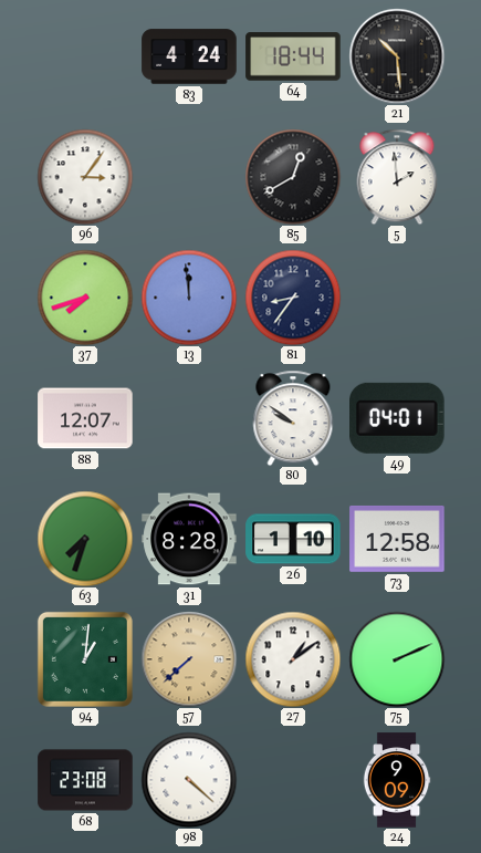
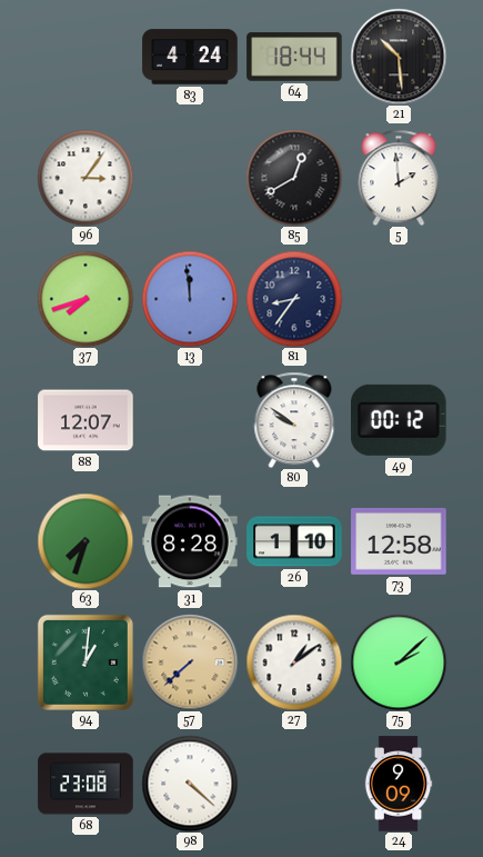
49: 04:01 -> 00:12 (400, 420)
75: 2:11 -> 2:08 (399, 662)
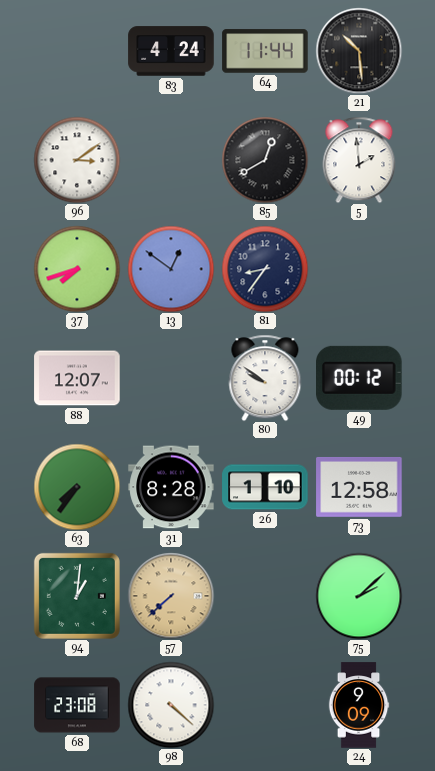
64: 18:44 -> 11:44 (265, 51)
96: 3:06 -> 3:09 (77, 160)
13: 11:59 -> 12:51 (171, 269)
63: 7:33 -> 7:36 (77, 487)
27: 1:09 -> none (294, 662)
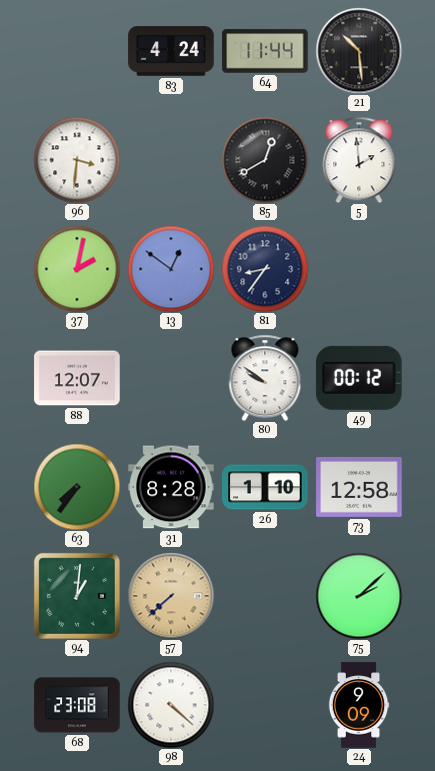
96: 3:09 -> 3:31 (77, 160)
37: 7:42 -> 2:02 (77, 269)
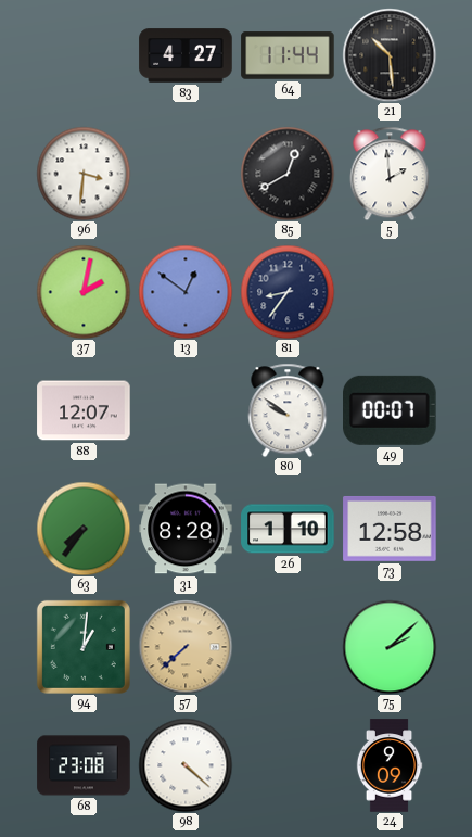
83: 4:24 -> 4:27 (186, 55)
49: 00:12 -> 00:07 (391, 410)
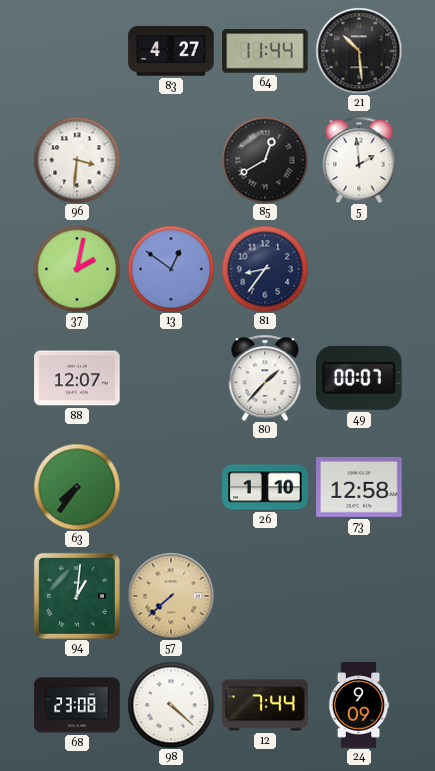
80: 9:51 -> 1:37 (265, 378)
31: 8:28 -> none (186, 529)
75: 2:08 -> none (390, 647)
12: none -> 7:44 (265, 705)
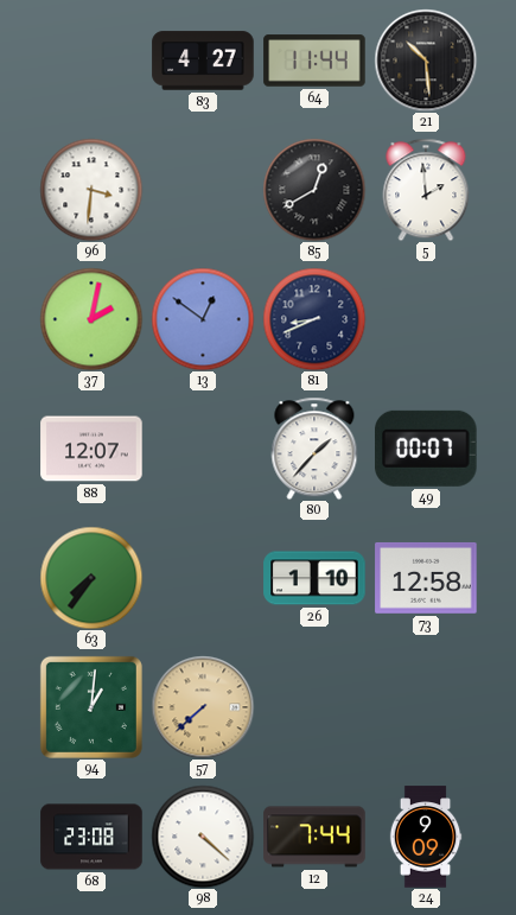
81: 8:36 -> 8:41 (314, 319)
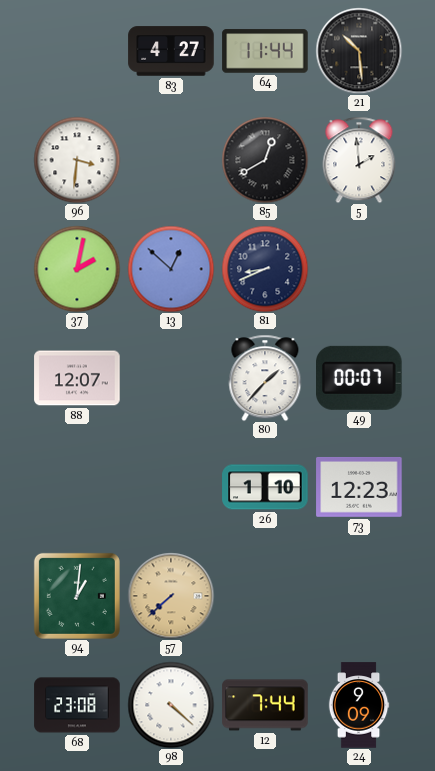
13: 12:51 -> 12:52 (171, 269)
63: 7:36 -> none (91, 578)
73: 12:58 -> 12:23 (359, 487)
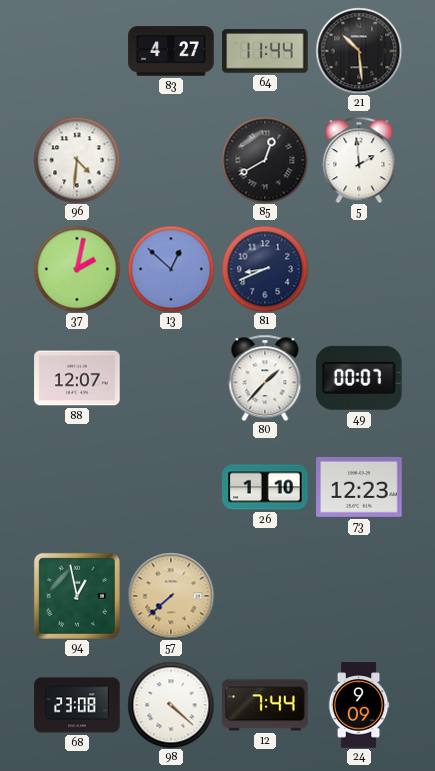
96: 3:31 -> 4:31 (77, 160)
94: 1:01 -> 12:58 (77, 596)
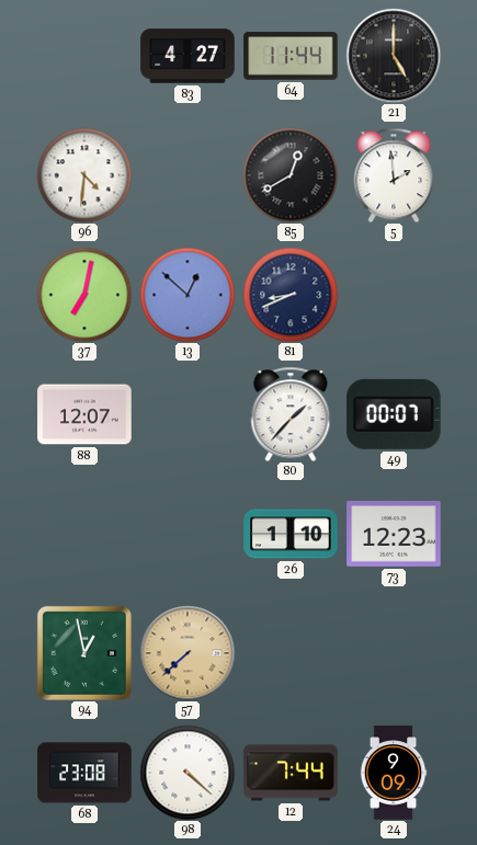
21: 10:29 -> 5:00 (394, 56)
37: 2:02 -> 7:02 (84, 295)
